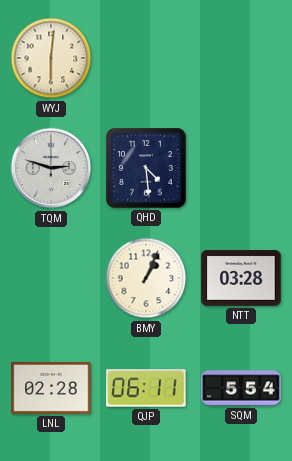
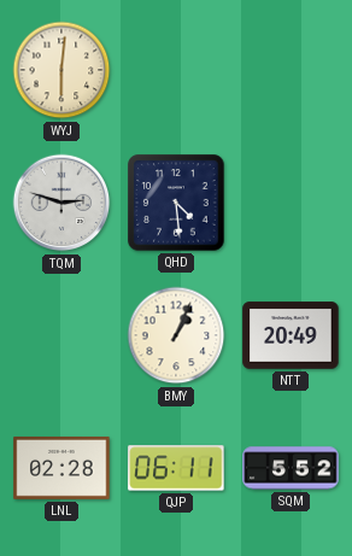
NTT: 03:28 -> 20:49 (291, 335)
SQM: 5:54 -> 5:52 (291, 468)
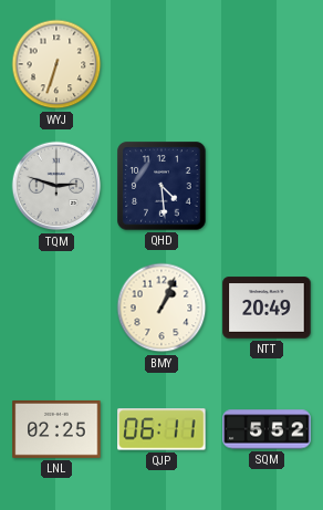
WYJ: 6:01 -> 6:33 (56, 64)
LNL: 02:28 -> 02:25 (56, 429)
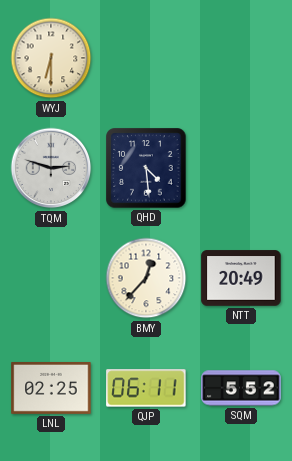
WYJ: 6:33 -> 6:30 (51, 58)
BMY: 1:04 -> 12:37 (146, 278)
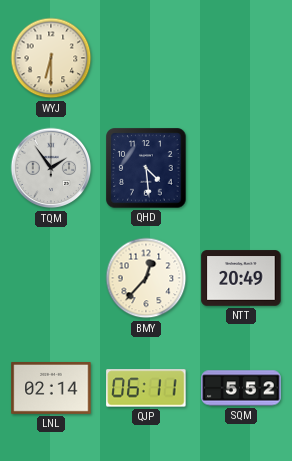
TQM: 2:48 -> 1:54 (51, 168)
LNL: 02:25 -> 02:14 (51, 388)
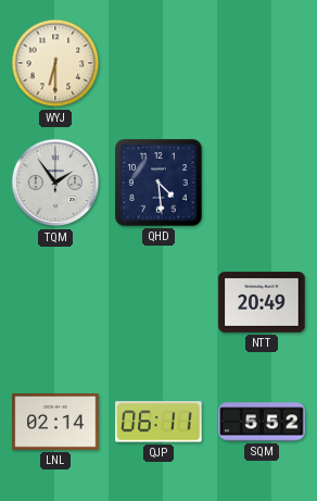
BMY: 12:37 -> none (146, 278)
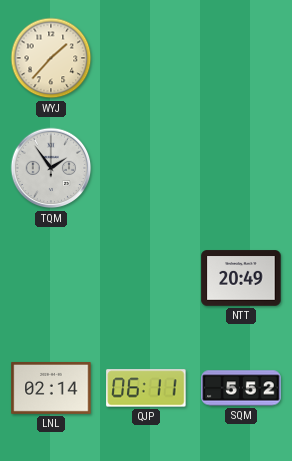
WYJ: 6:30 -> 1:37 (51, 58)
QHD: 4:29 -> none (158, 183)
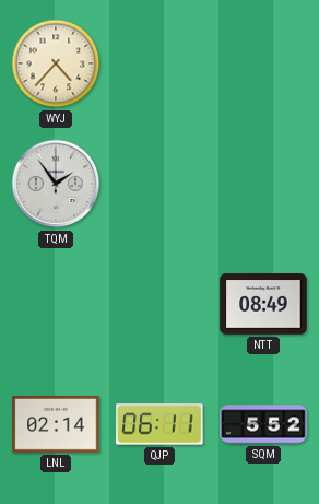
WYJ: 1:37 -> 4:37 (56, 63)
NTT: 20:49 -> 08:49 (263, 304)
